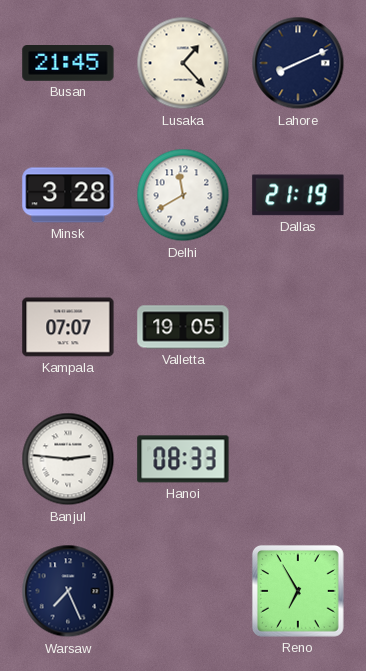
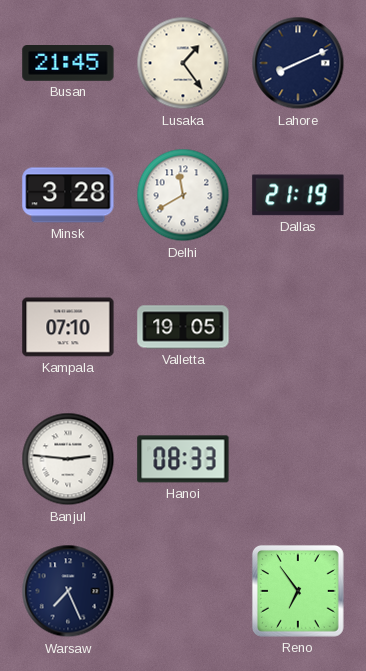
Lusaka: 1:23 -> 1:24 (183, 63)
Kampala: 07:07 -> 07:10 (68, 327)
Reno: 6:55 -> 6:54 (298, 591)
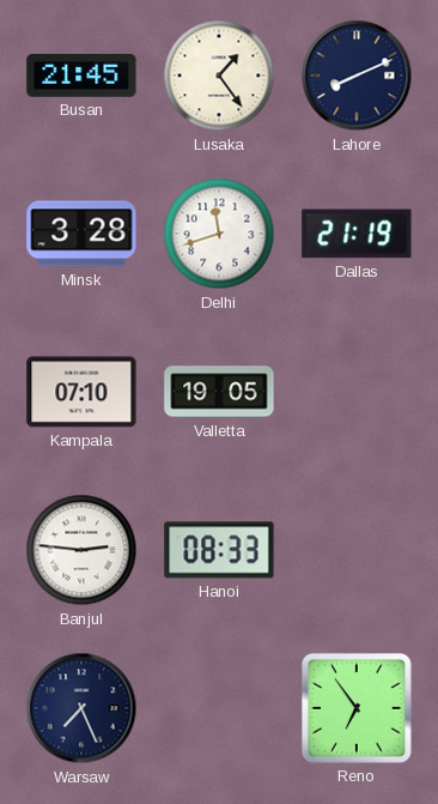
Delhi: 11:40 -> 11:42 (219, 234)
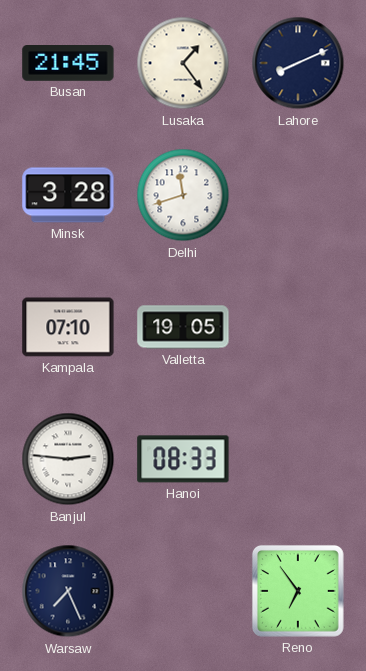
Dallas: 21:19 -> none (357, 234)
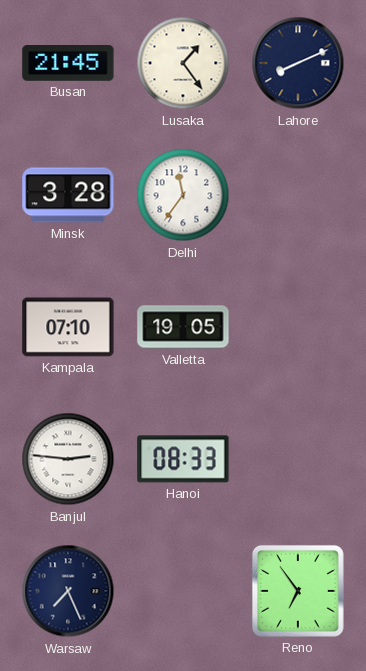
Delhi: 11:42 -> 11:36 (183, 195)
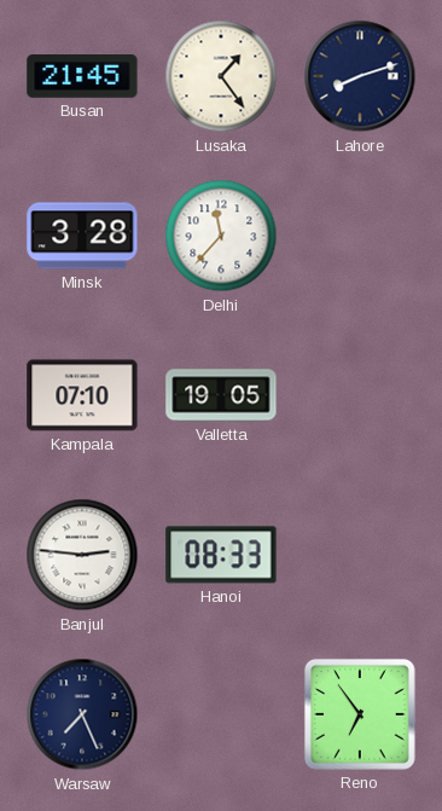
Lahore: 8:11 -> 8:12 (360, 76)
Delhi: 11:36 -> 11:37 (221, 236)
